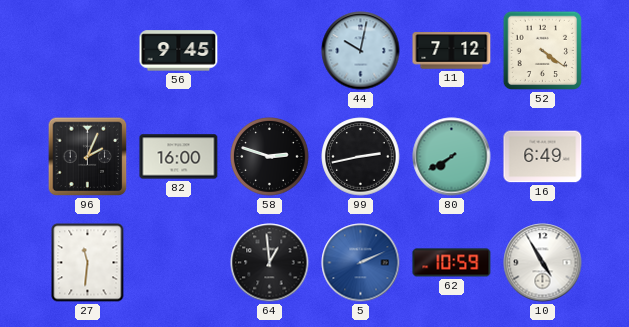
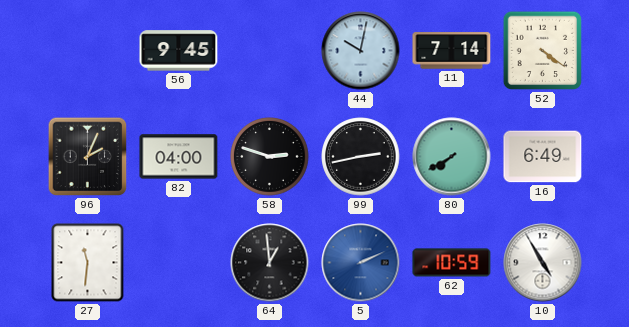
11: 7:12 -> 7:14 (452, 51)
82: 16:00 -> 04:00 (179, 157)
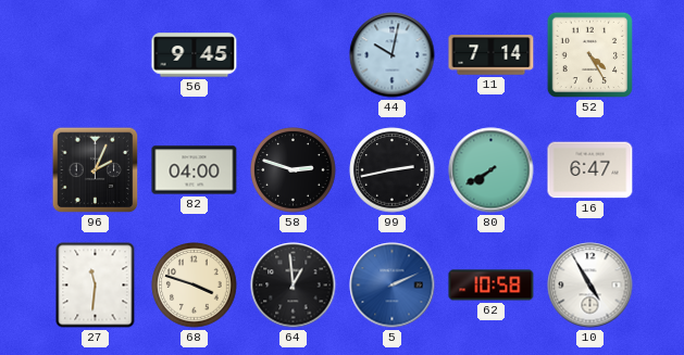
52: 4:21 -> 4:25 (590, 55)
16: 6:49 -> 6:47 (590, 170)
68: none -> 3:48 (195, 286)
62: 10:59 -> 10:58 (492, 286)
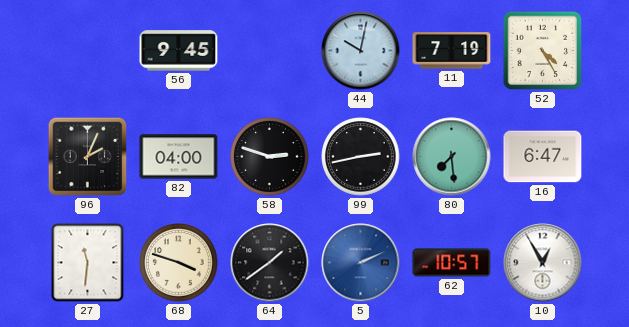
11: 7:14 -> 7:19 (452, 51)
80: 7:40 -> 7:29 (452, 157)
64: 12:59 -> 1:39 (270, 263)
62: 10:58 -> 10:57 (452, 263)
10: 4:55 -> 12:55 (543, 263)
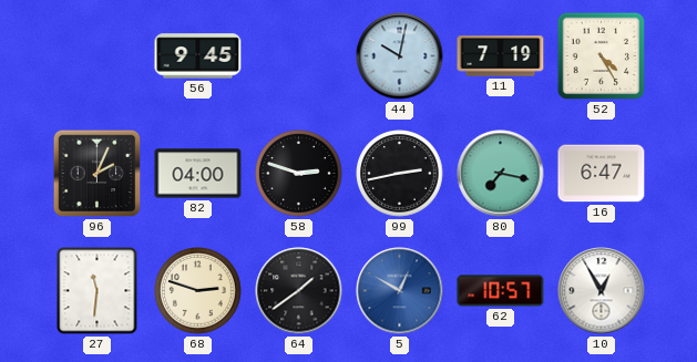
80: 7:29 -> 7:17 (501, 174)
68: 3:48 -> 2:48 (198, 291)
5: 2:11 -> 12:50 (400, 291)
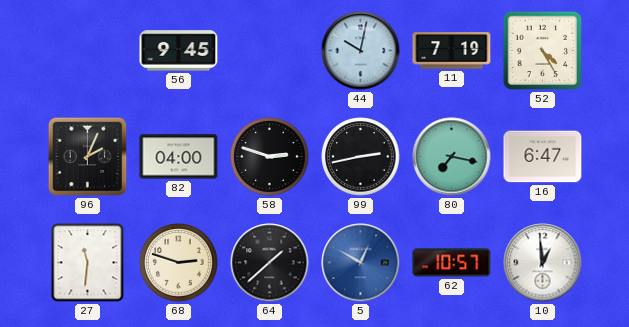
64: 1:39 -> 1:38 (270, 263)
10: 12:55 -> 12:59 (543, 263)
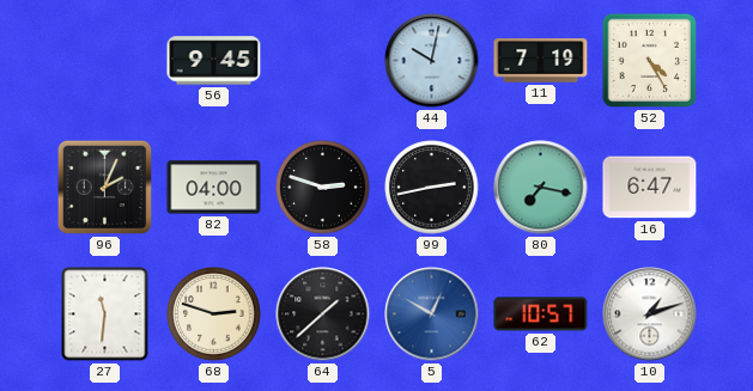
10: 12:59 -> 1:12 (650, 314)
